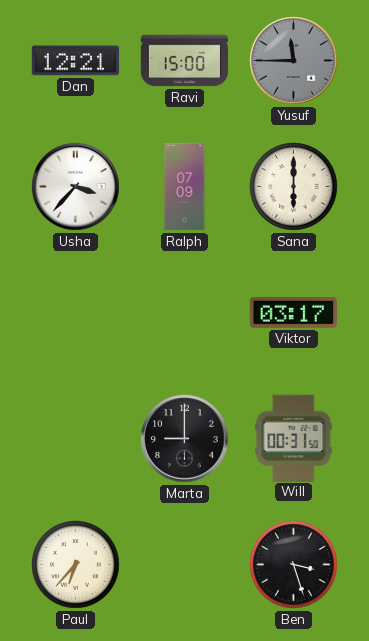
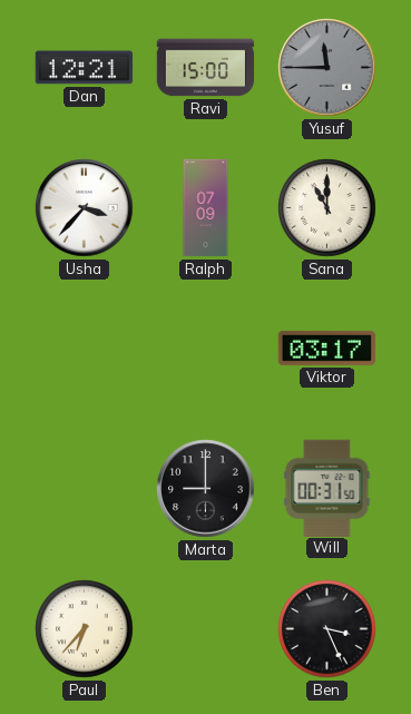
Sana: 6:00 -> 11:00 (327, 208)
Ben: 3:27 -> 3:26 (327, 629)
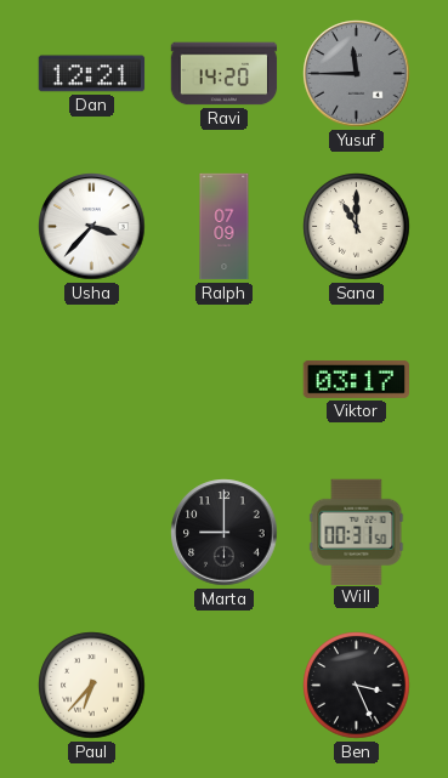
Ravi: 15:00 -> 14:20 (225, 74)
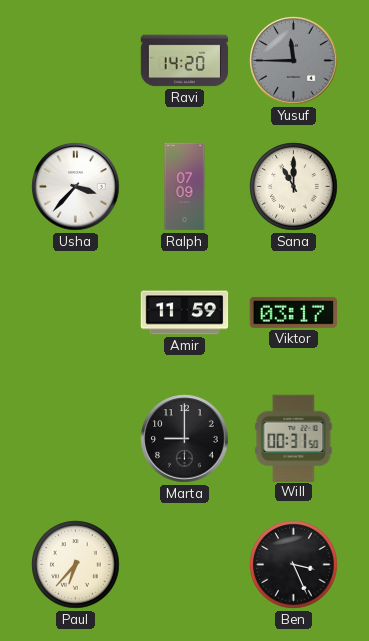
Dan: 12:21 -> none (92, 74)
Amir: none -> 11:59 (185, 313)
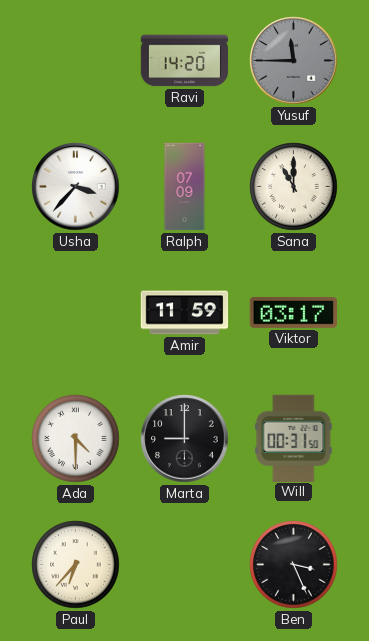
Ada: none -> 4:30 (76, 439)
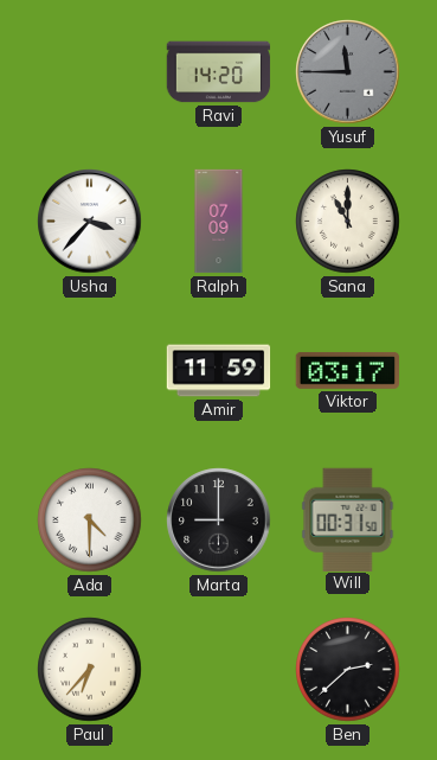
Ben: 3:26 -> 2:38 (348, 670)
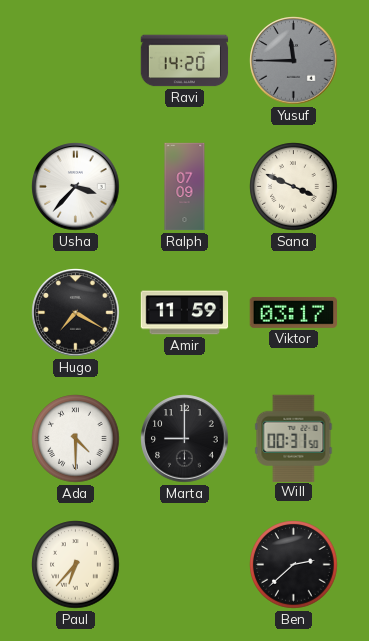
Sana: 11:00 -> 3:49 (294, 187)
Hugo: none -> 7:20 (76, 313)
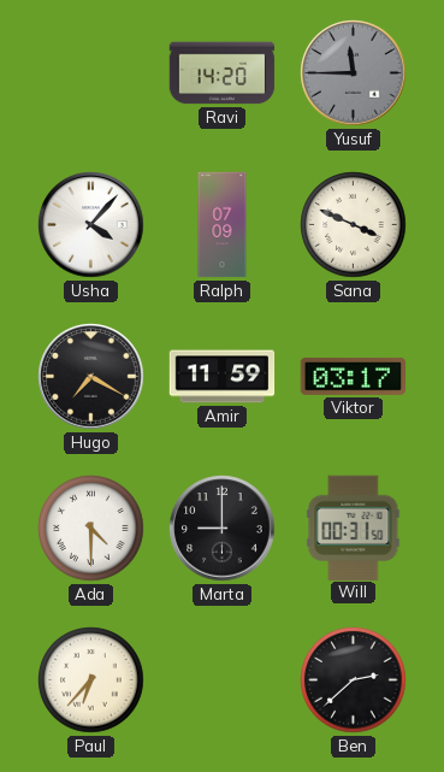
Usha: 3:37 -> 4:07 (91, 225)
